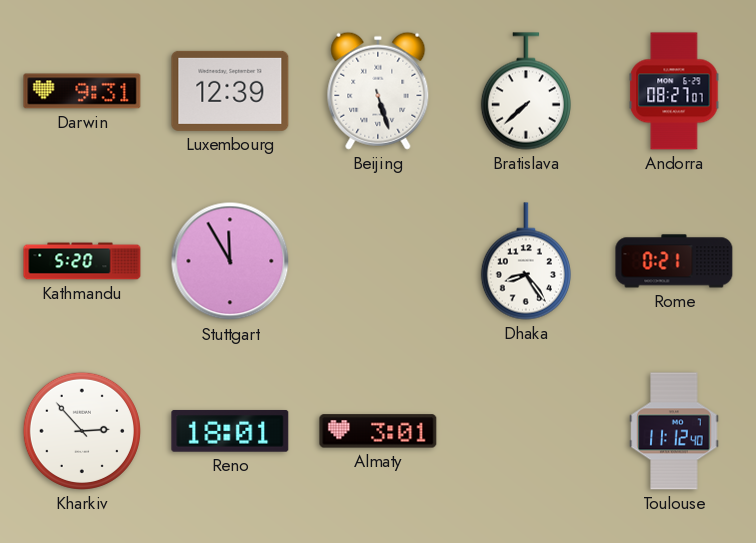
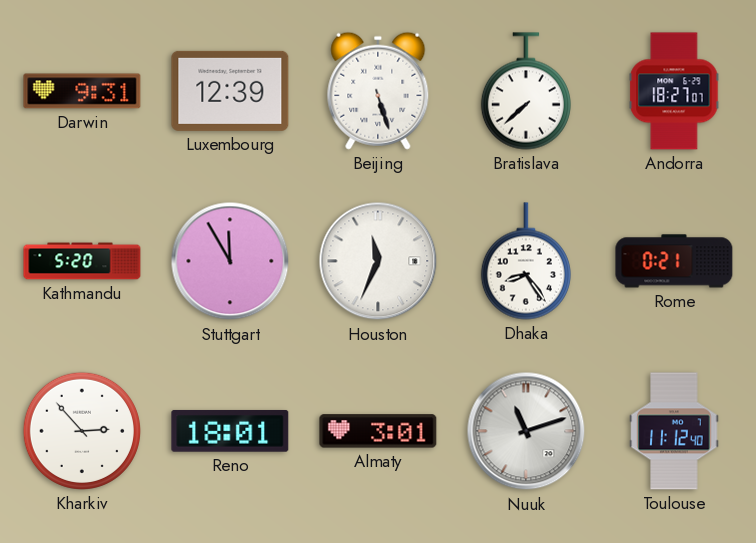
Andorra: 08:27 -> 18:27 (674, 91)
Houston: none -> 11:34 (378, 261)
Nuuk: none -> 11:12 (526, 431)
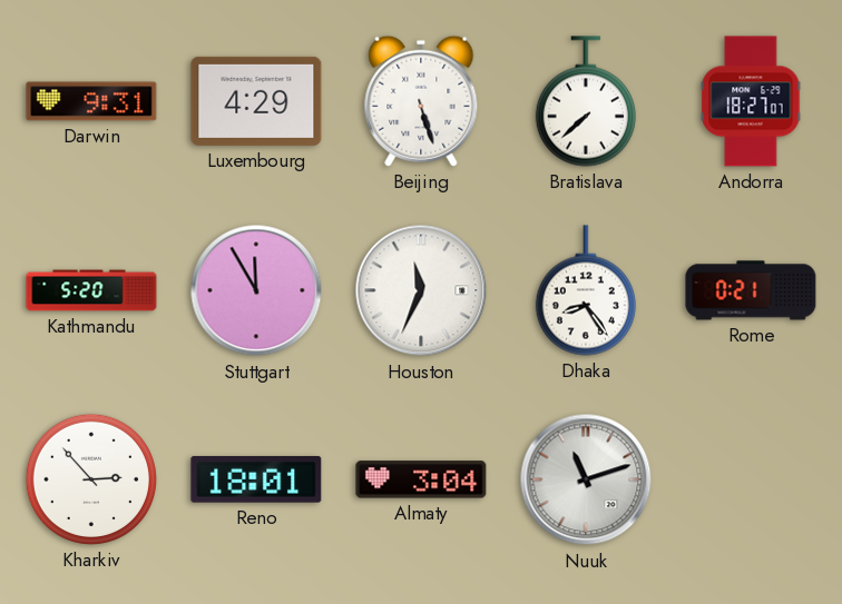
Luxembourg: 12:39 -> 4:29 (256, 101)
Almaty: 3:01 -> 3:04 (421, 479)
Toulouse: 11:12 -> none (674, 431)
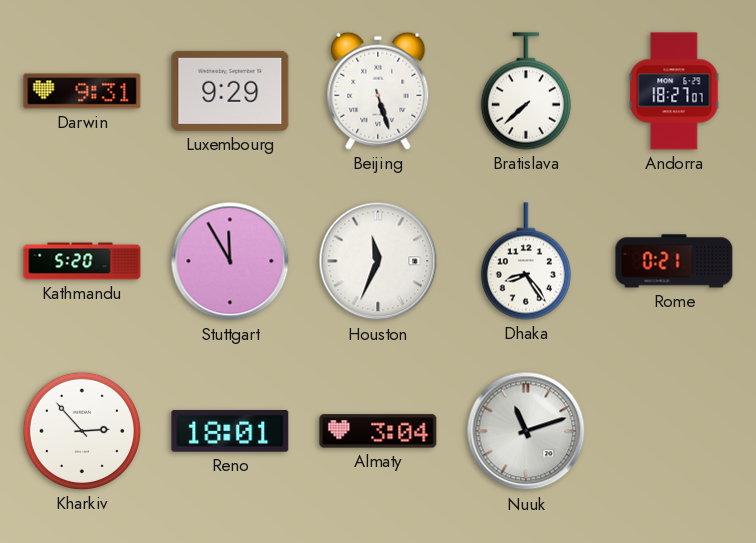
Luxembourg: 4:29 -> 9:29 (230, 91)
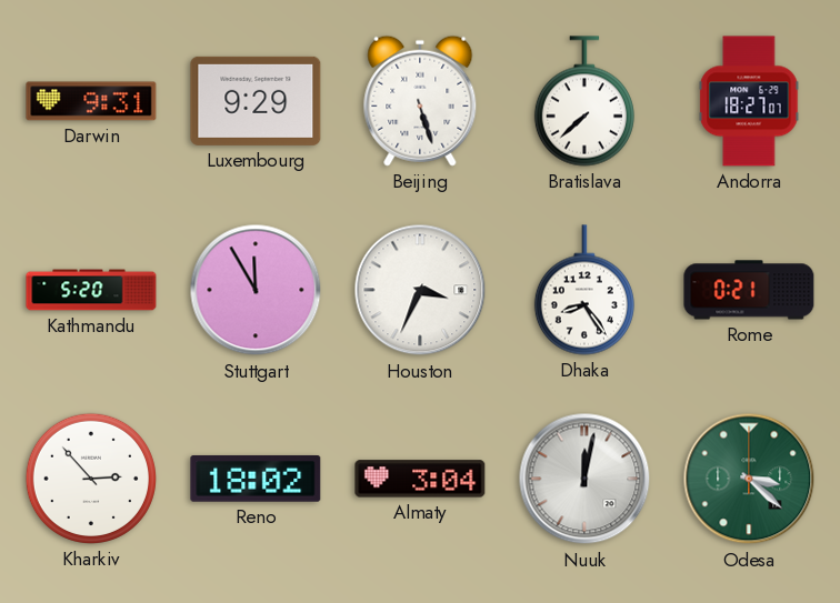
Houston: 11:34 -> 3:34 (420, 290)
Reno: 18:01 -> 18:02 (256, 479)
Nuuk: 11:12 -> 12:02 (584, 479)
Odesa: none -> 3:22 (749, 479)
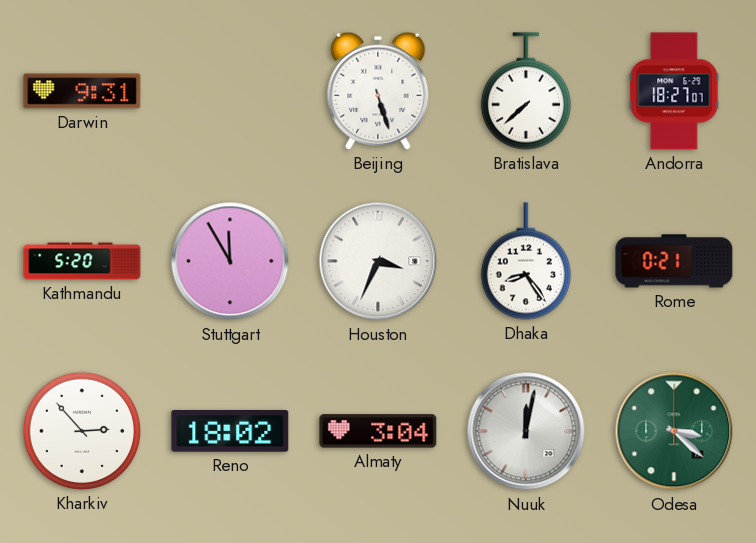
Luxembourg: 9:29 -> none (256, 101)
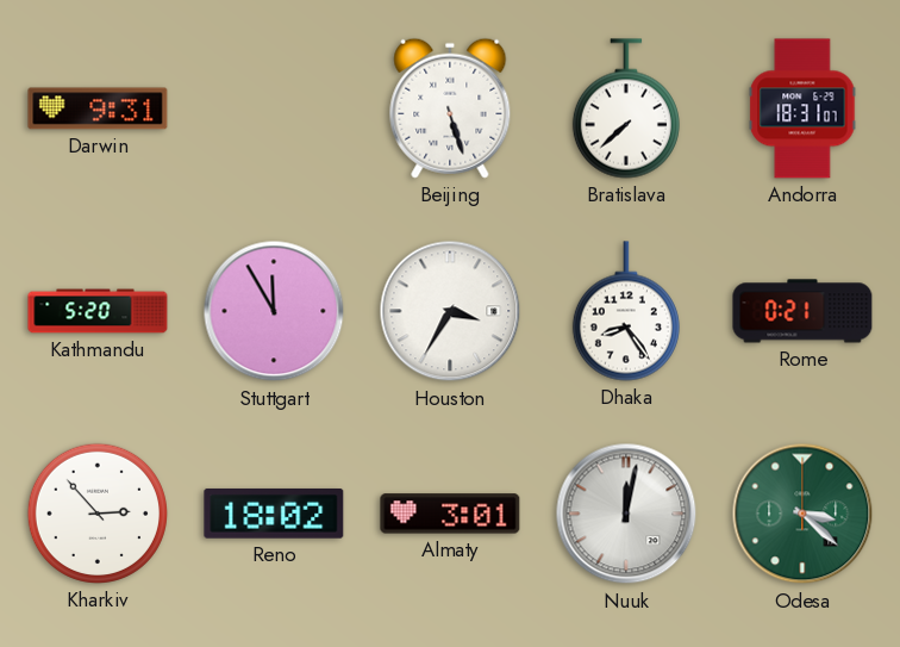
Andorra: 18:27 -> 18:31 (802, 108)
Houston: 3:34 -> 3:35 (450, 311)
Almaty: 3:04 -> 3:01 (450, 514)
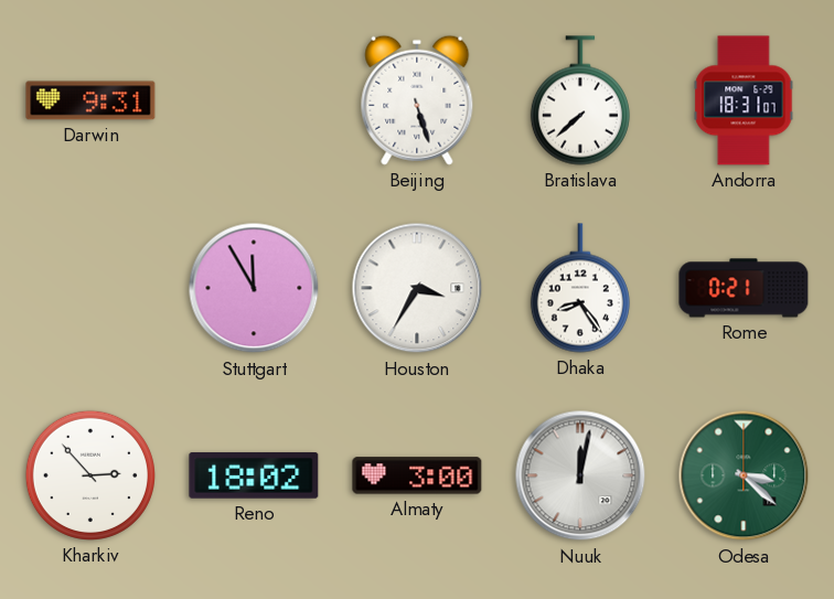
Kathmandu: 5:20 -> none (98, 311)
Almaty: 3:01 -> 3:00 (417, 475)
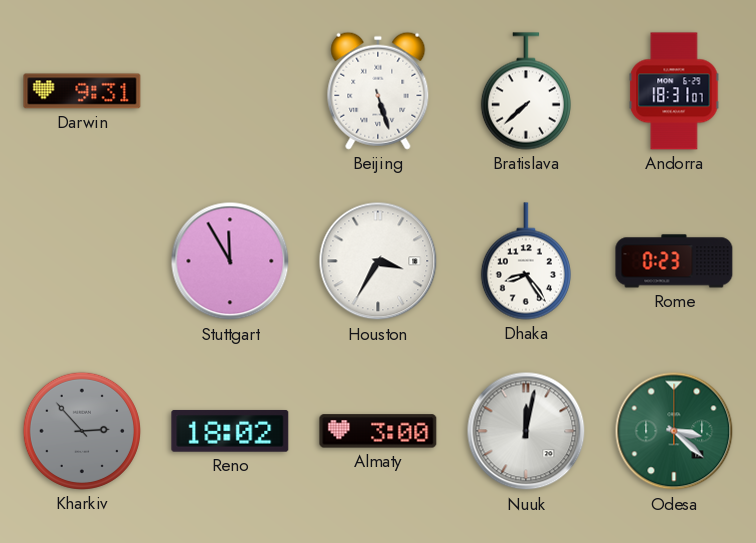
Rome: 0:21 -> 0:23 (674, 261)
Kharkiv dial: white -> grey (82, 431)
